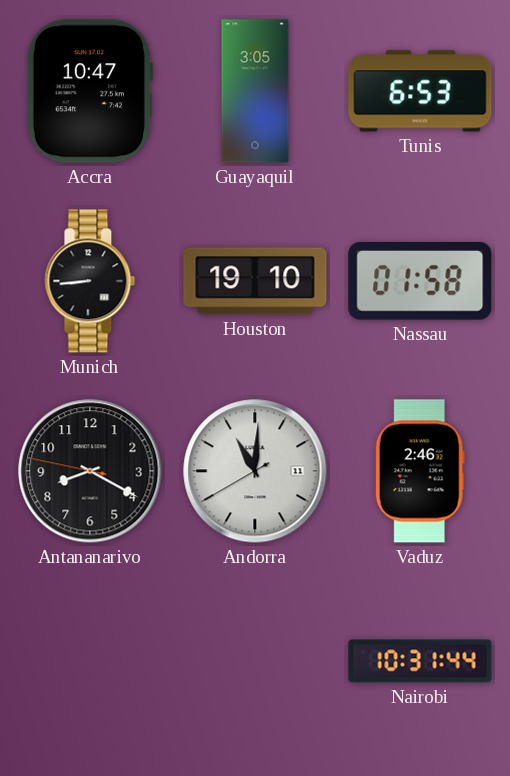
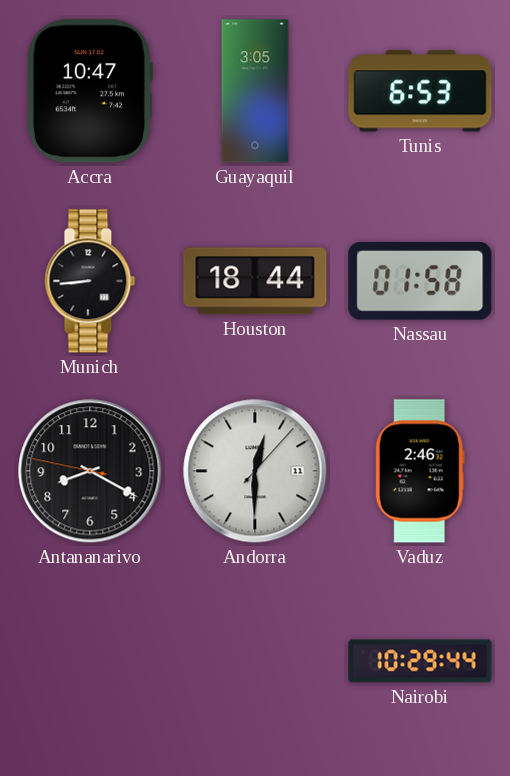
Houston: 19:10 -> 18:44 (255, 281)
Andorra: 11:00 -> 12:30 (255, 471)
Nairobi: 10:31 -> 10:29 (420, 661)
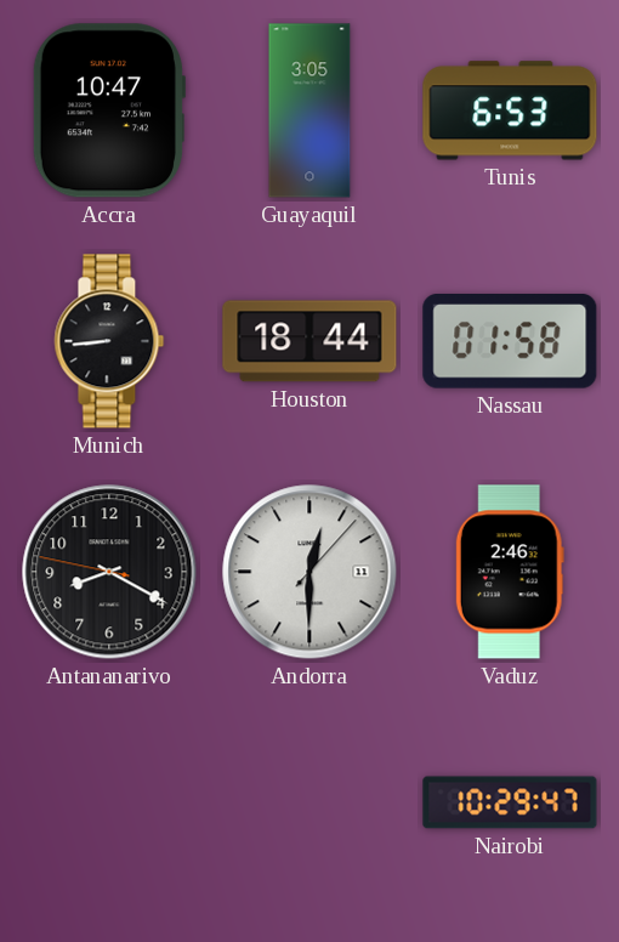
Nairobi: 10:29:44 -> 10:29:47 (510, 802)
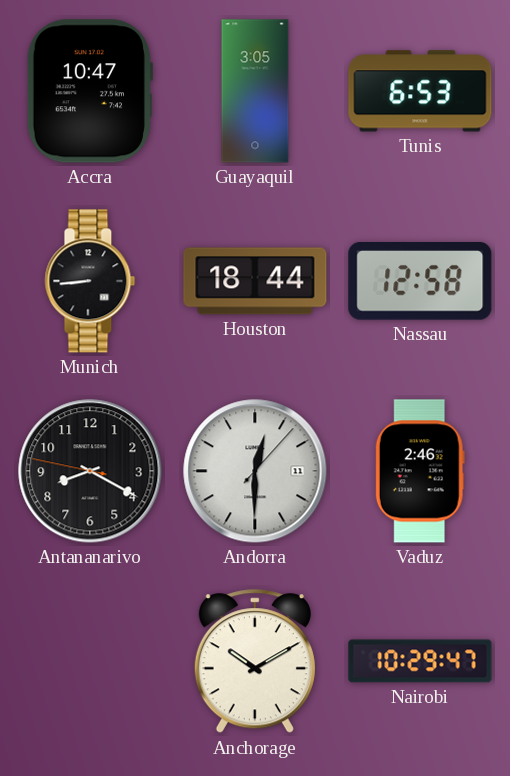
Nassau: 01:58 -> 12:58 (420, 282)
Anchorage: none -> 10:10 (255, 662)
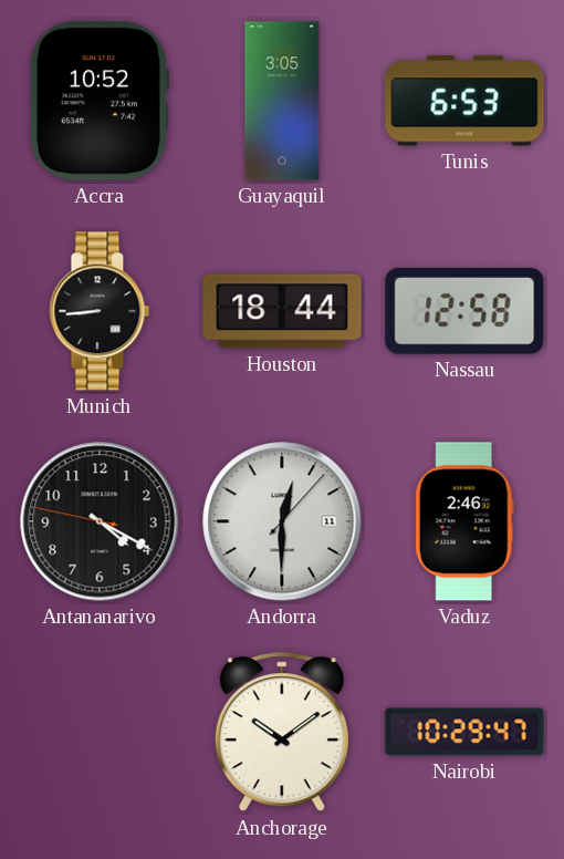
Accra: 10:47 -> 10:52 (98, 101)
Antananarivo: 8:19 -> 4:19 (100, 521)
Anchorage: 10:10 -> 10:09 (282, 733)
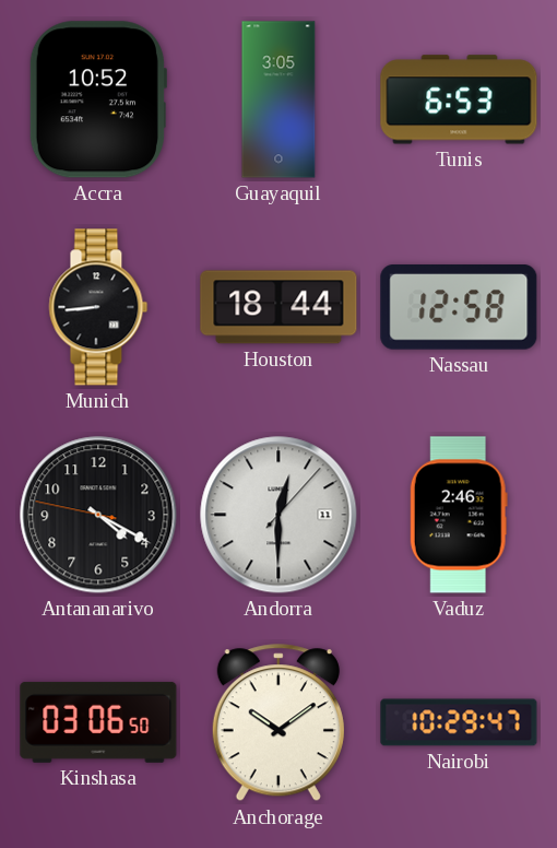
Kinshasa: none -> 03:06 (98, 722)
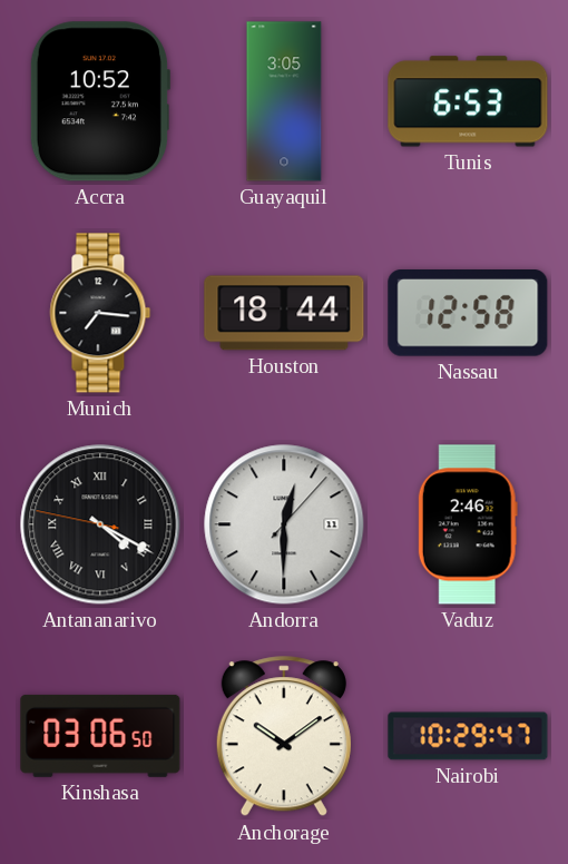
Munich: 8:44 -> 7:16 (100, 313)
Antananarivo numerals: Arabic -> Roman (100, 524)
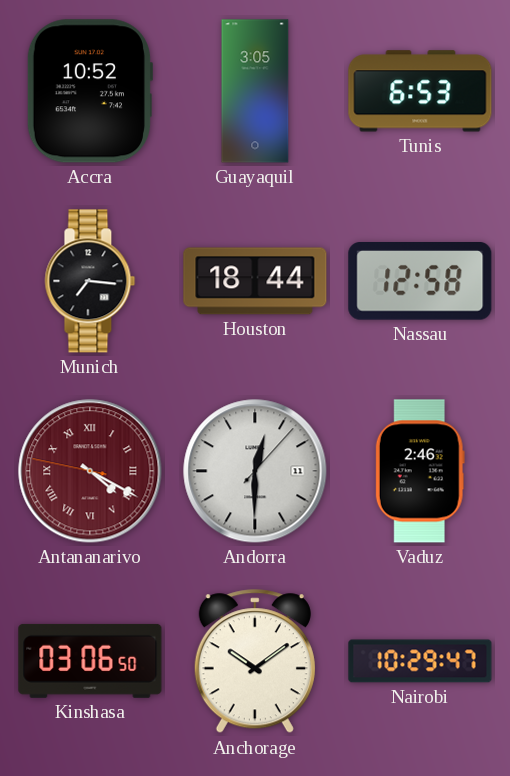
Antananarivo dial: black -> burgundy (90, 471)
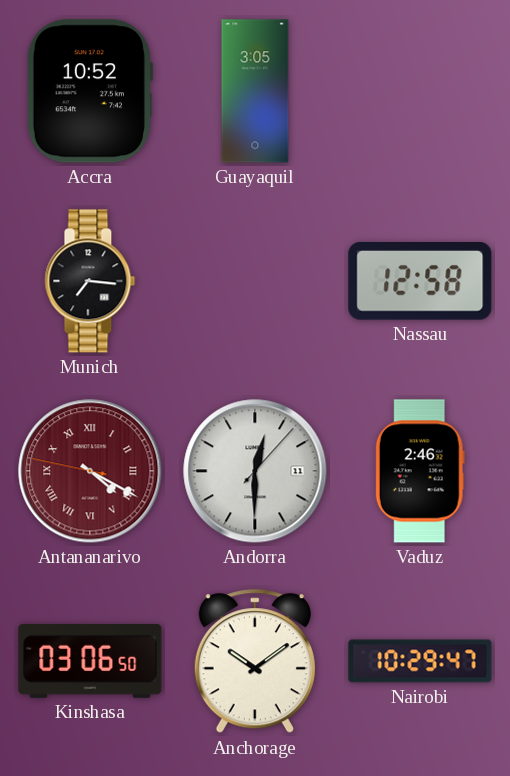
Tunis: 6:53 -> none (420, 91)
Houston: 18:44 -> none (255, 281)
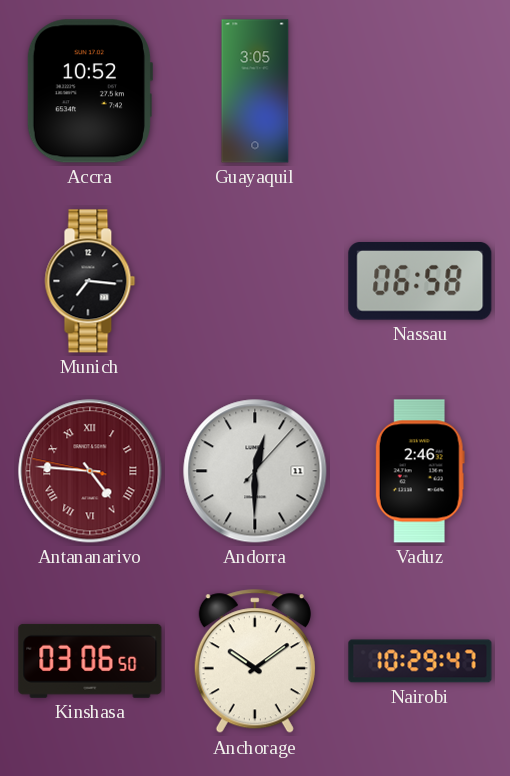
Nassau: 12:58 -> 06:58 (420, 282)
Antananarivo: 4:19 -> 4:45 (90, 471)
